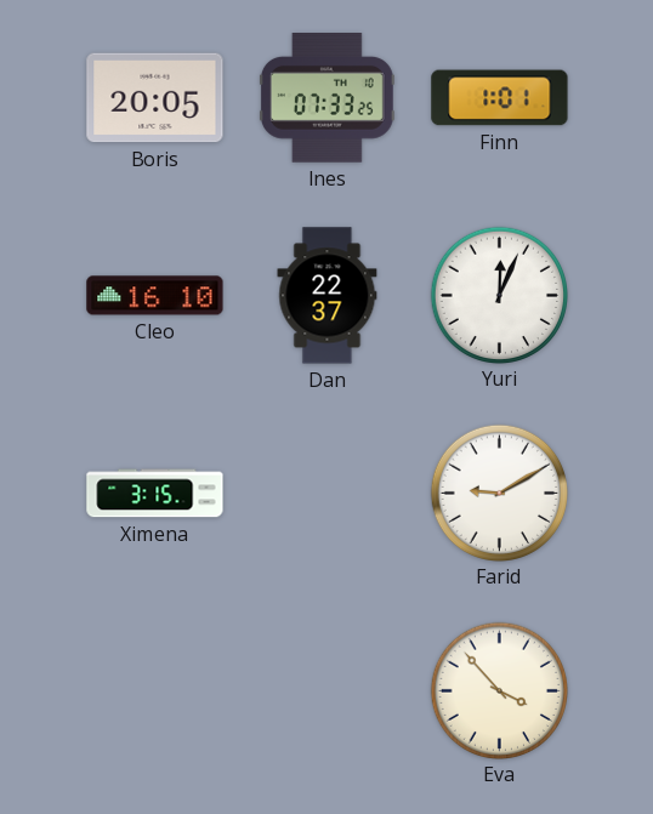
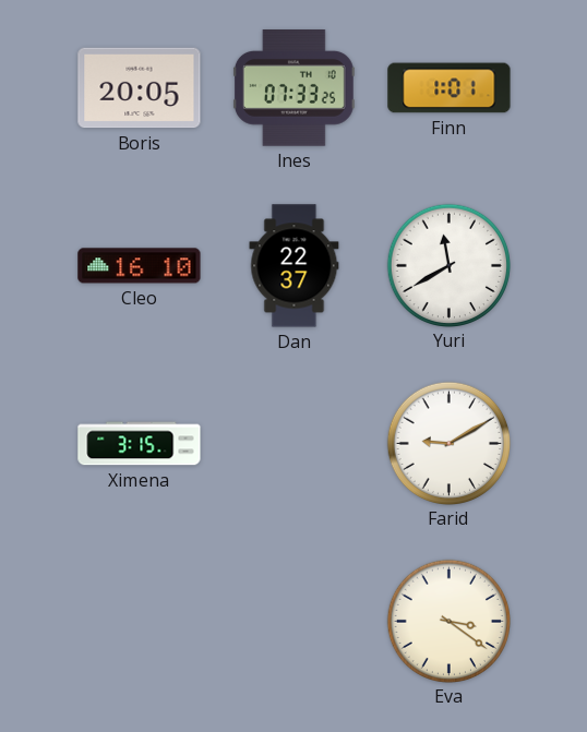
Yuri: 12:04 -> 11:40 (450, 265)
Eva: 3:53 -> 3:21 (450, 621)
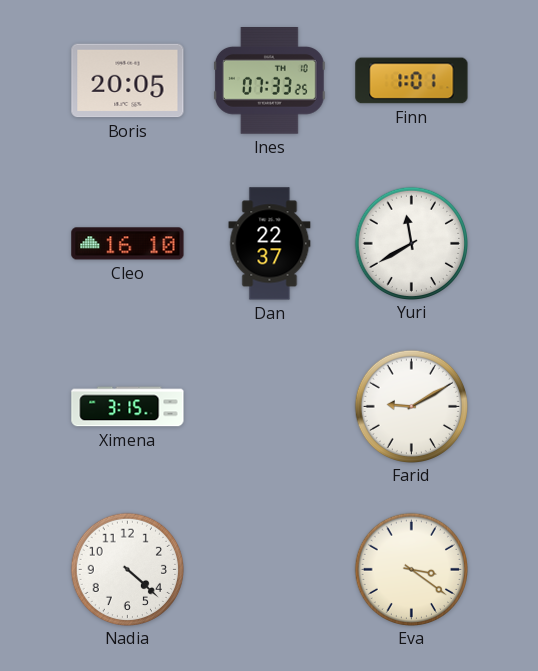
Nadia: none -> 4:22 (128, 569)
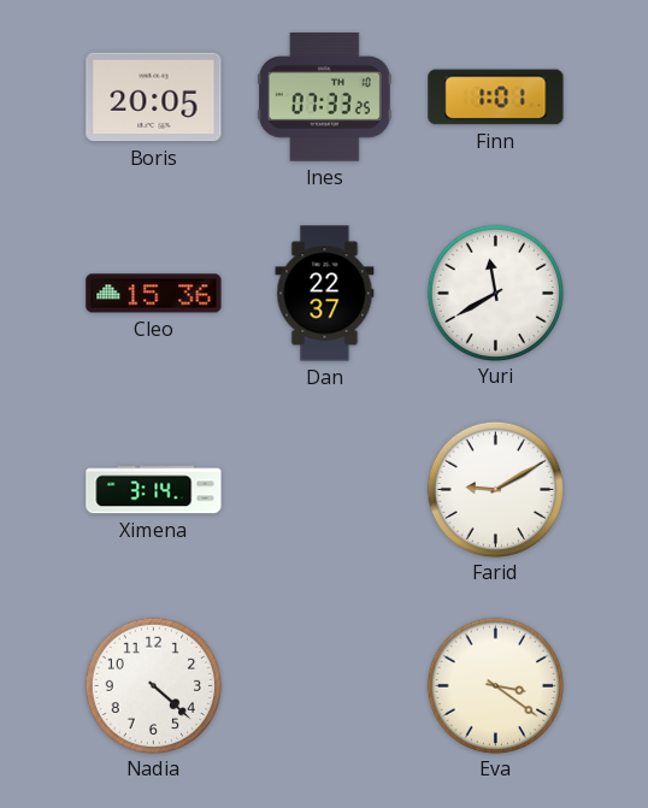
Cleo: 16:10 -> 15:36 (154, 294)
Ximena: 3:15 -> 3:14 (154, 490)
